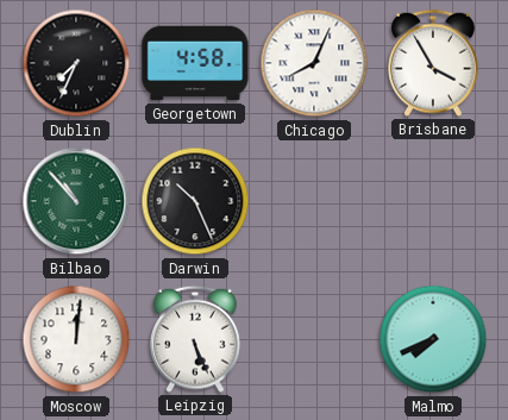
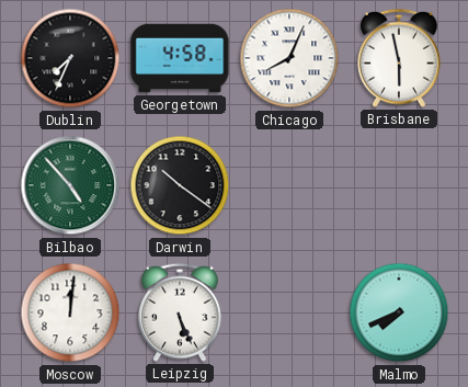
Brisbane: 3:55 -> 5:58 (400, 58)
Bilbao: 10:53 -> 4:53 (70, 185)
Darwin: 10:26 -> 10:21 (180, 185)
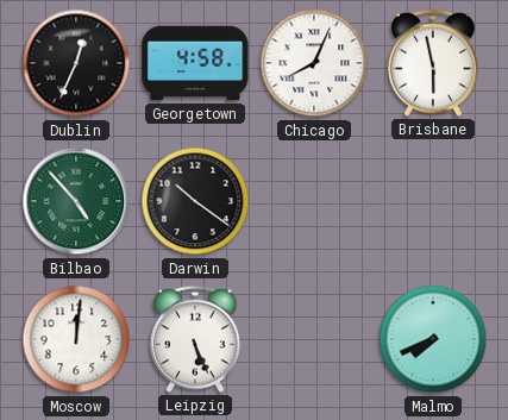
Dublin: 7:34 -> 12:34 (76, 63)
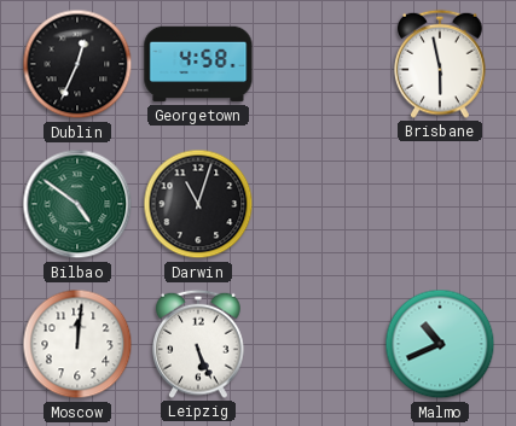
Chicago: 8:04 -> none (314, 63)
Bilbao: 4:53 -> 4:51 (77, 204)
Darwin: 10:21 -> 11:03 (198, 204)
Malmo: 7:41 -> 10:41 (440, 344)
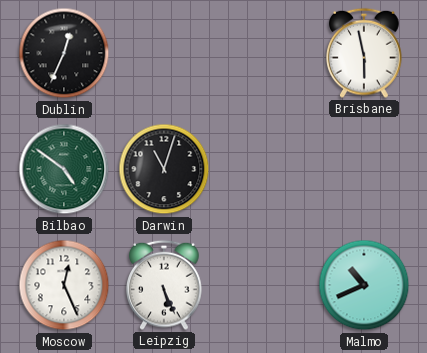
Georgetown: 4:58 -> none (198, 64)
Moscow: 12:01 -> 12:26 (64, 285)
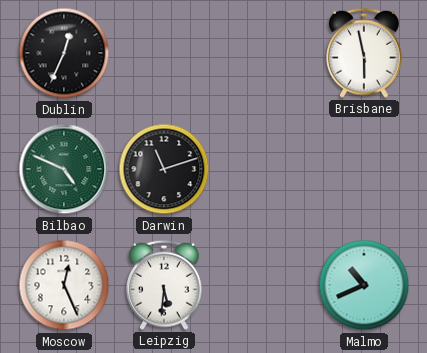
Bilbao: 4:51 -> 4:49 (64, 169)
Darwin: 11:03 -> 11:12 (164, 169)
Leipzig: 5:26 -> 5:31 (165, 285)
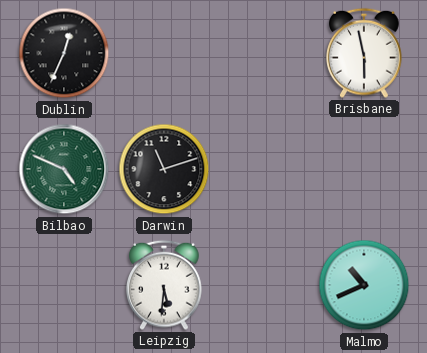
Moscow: 12:26 -> none (64, 285)
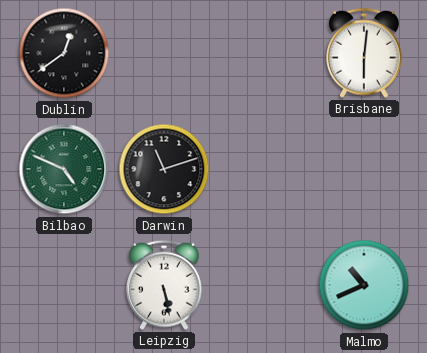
Dublin: 12:34 -> 12:39 (64, 53)
Brisbane: 5:58 -> 6:01 (365, 53)
Leipzig: 5:31 -> 5:28 (165, 285)
